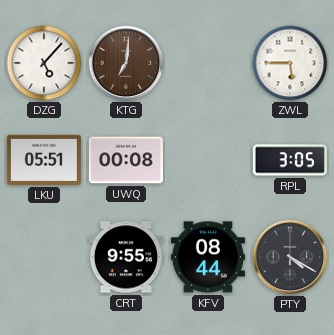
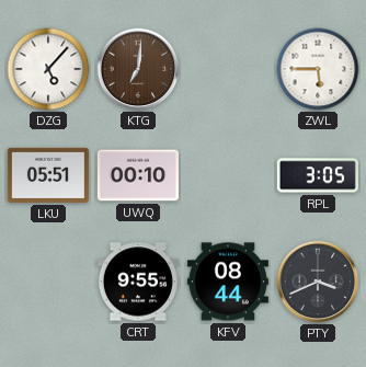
UWQ: 00:08 -> 00:10 (138, 175)
PTY: 4:20 -> 3:41 (318, 282)
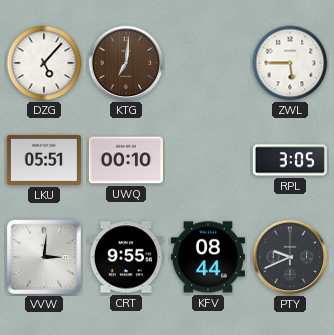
VVW: none -> 3:01 (44, 257)
PTY: 3:41 -> 9:41 (290, 257)
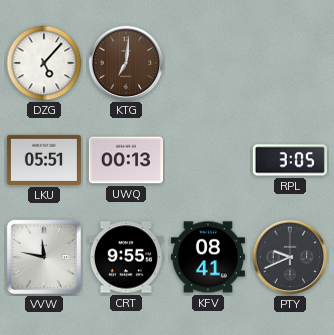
ZWL: 5:45 -> none (290, 63)
UWQ: 00:10 -> 00:13 (126, 160)
VVW: 3:01 -> 11:47 (44, 257)
KFV: 08:44 -> 08:41 (208, 257)
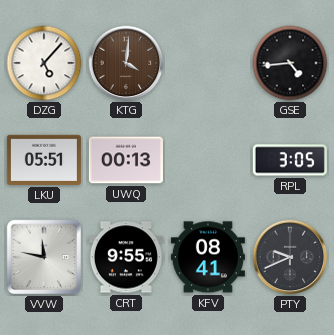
KTG: 7:01 -> 4:01 (126, 63)
GSE: none -> 4:44 (290, 63)
